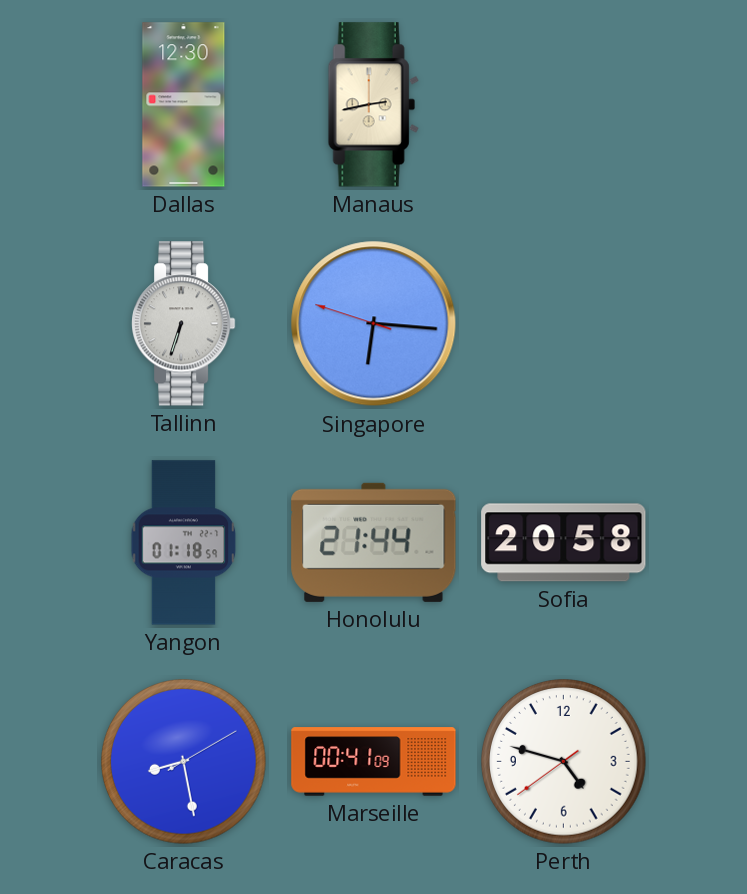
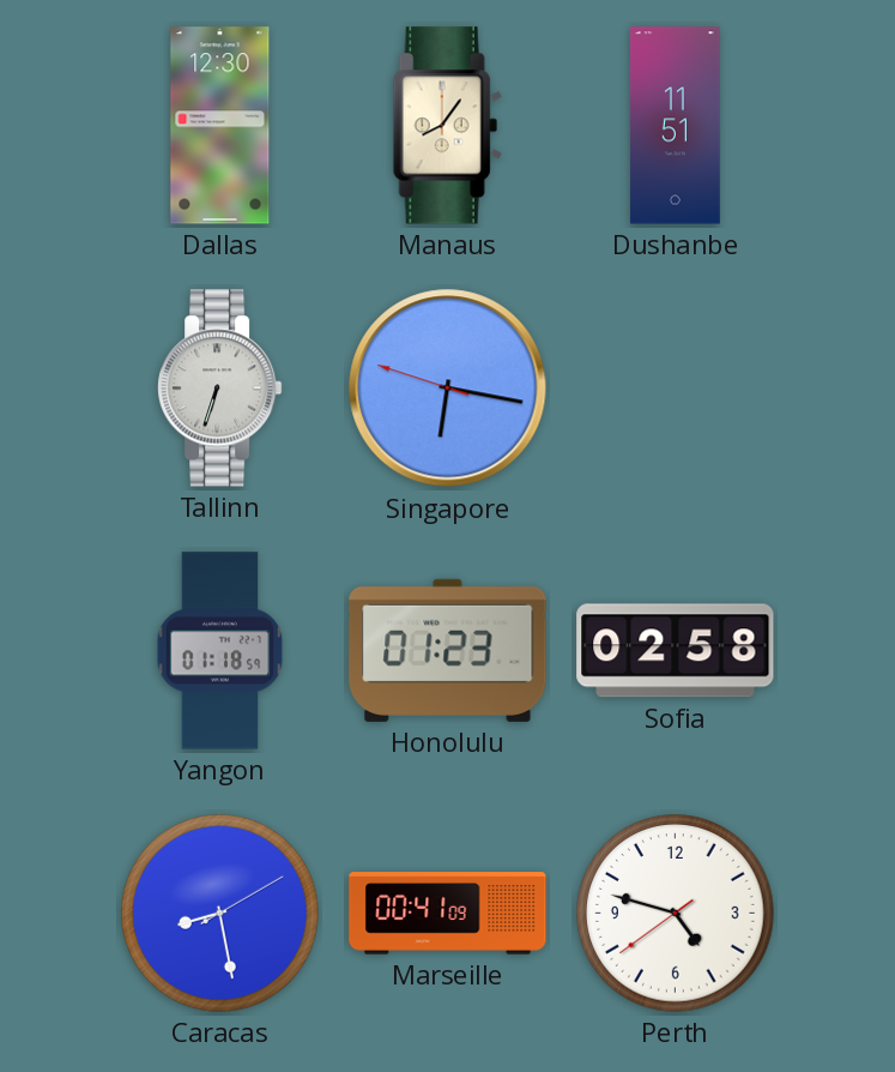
Manaus: 2:43 -> 8:06 (447, 126)
Dushanbe: none -> 11:51 (675, 126)
Singapore: 6:15 -> 6:16 (448, 389)
Honolulu: 21:44 -> 01:23 (448, 650)
Sofia: 20:58 -> 02:58 (676, 651)
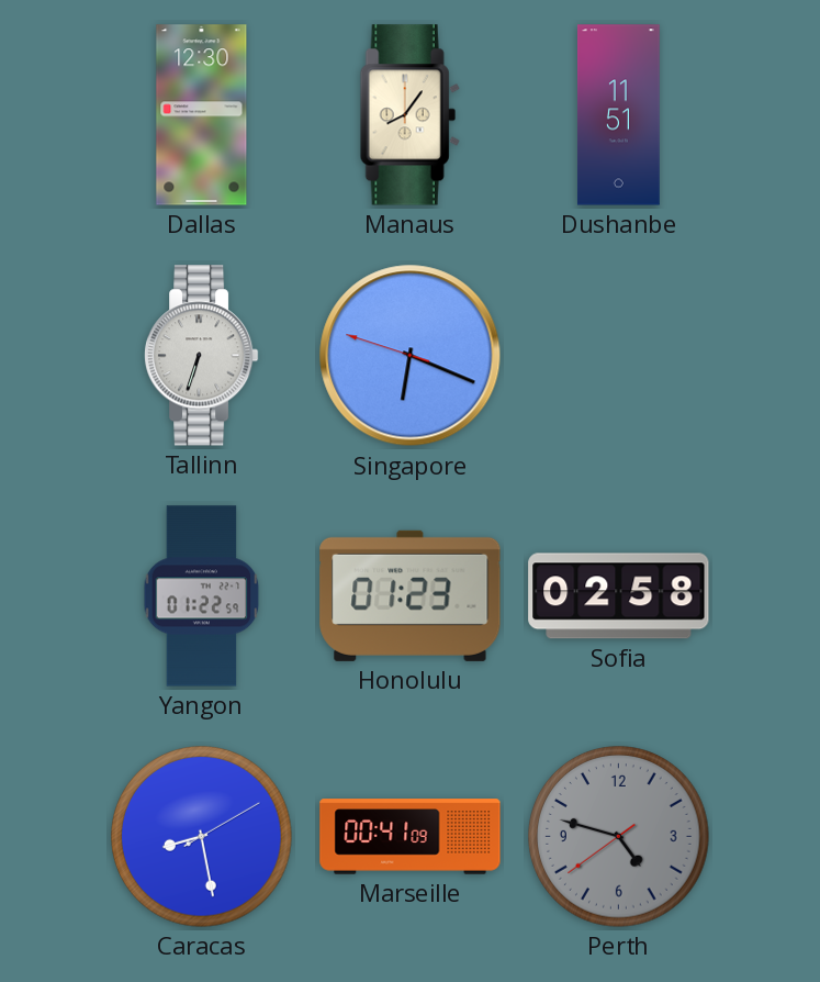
Singapore: 6:16 -> 6:18 (411, 356)
Yangon: 01:18 -> 01:22 (202, 596)
Perth dial: white -> grey (619, 837)
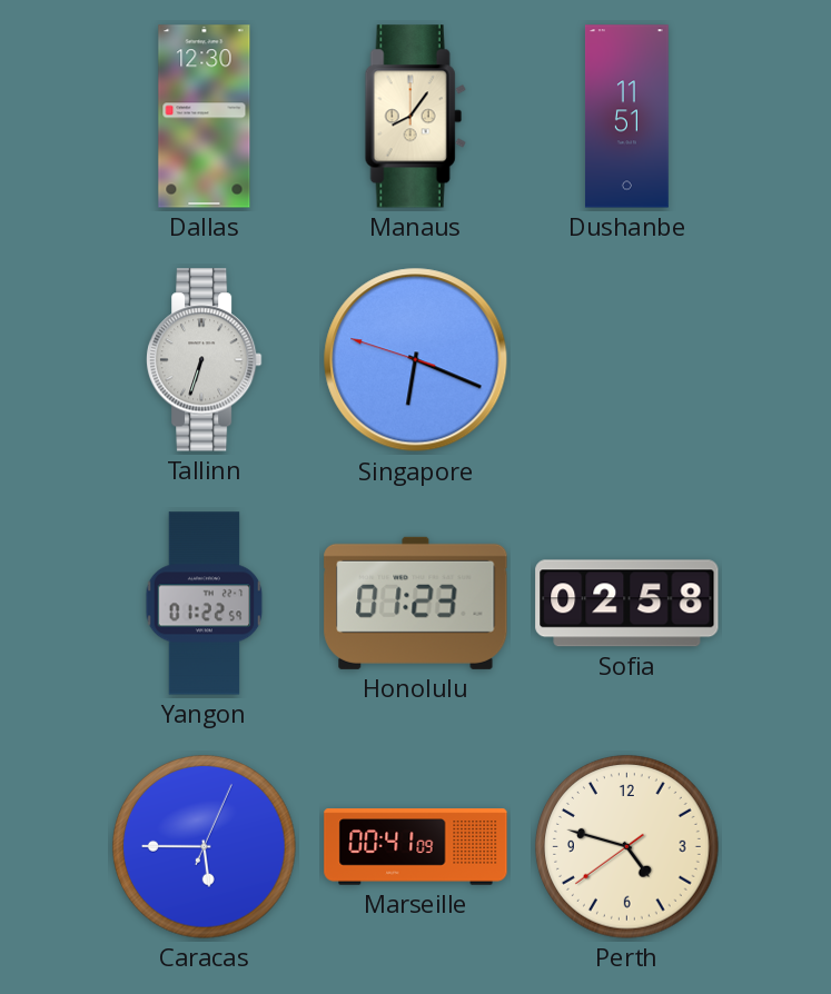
Caracas: 8:28 -> 5:45 (205, 847)
Perth dial: grey -> cream (627, 847)
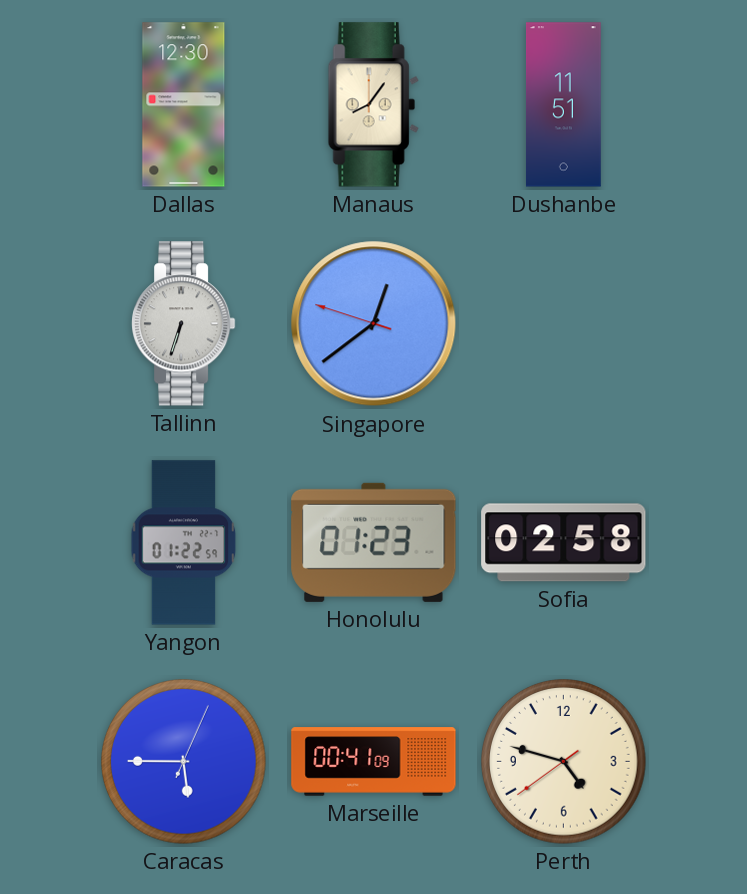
Singapore: 6:18 -> 12:38 (374, 324)
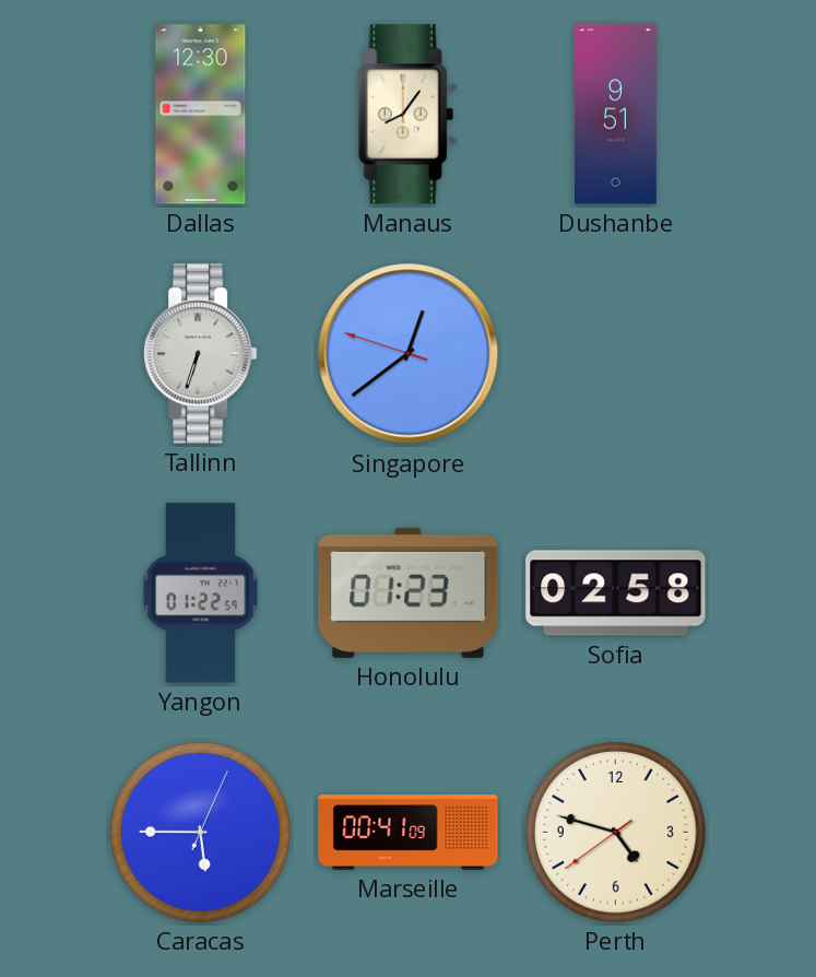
Dushanbe: 11:51 -> 9:51 (615, 115)
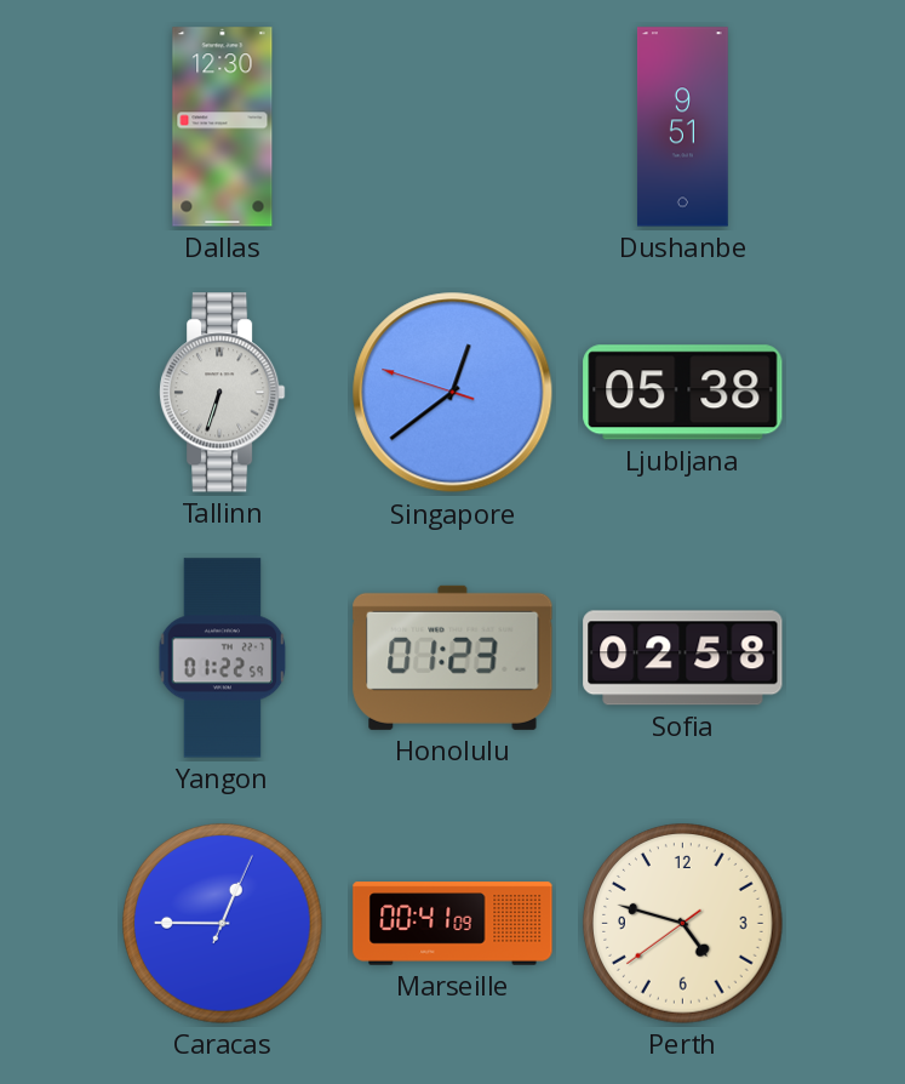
Manaus: 8:06 -> none (407, 115)
Ljubljana: none -> 05:38 (683, 393)
Caracas: 5:45 -> 12:45 (223, 924)
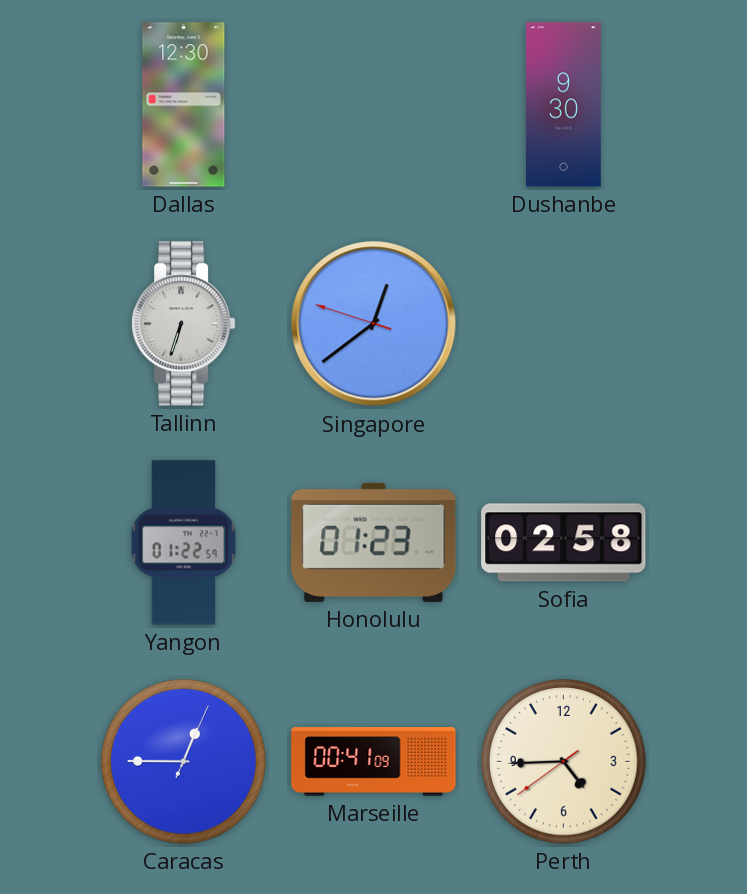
Dushanbe: 9:51 -> 9:30 (563, 105)
Ljubljana: 05:38 -> none (683, 393)
Perth: 4:47 -> 4:44 (564, 762)
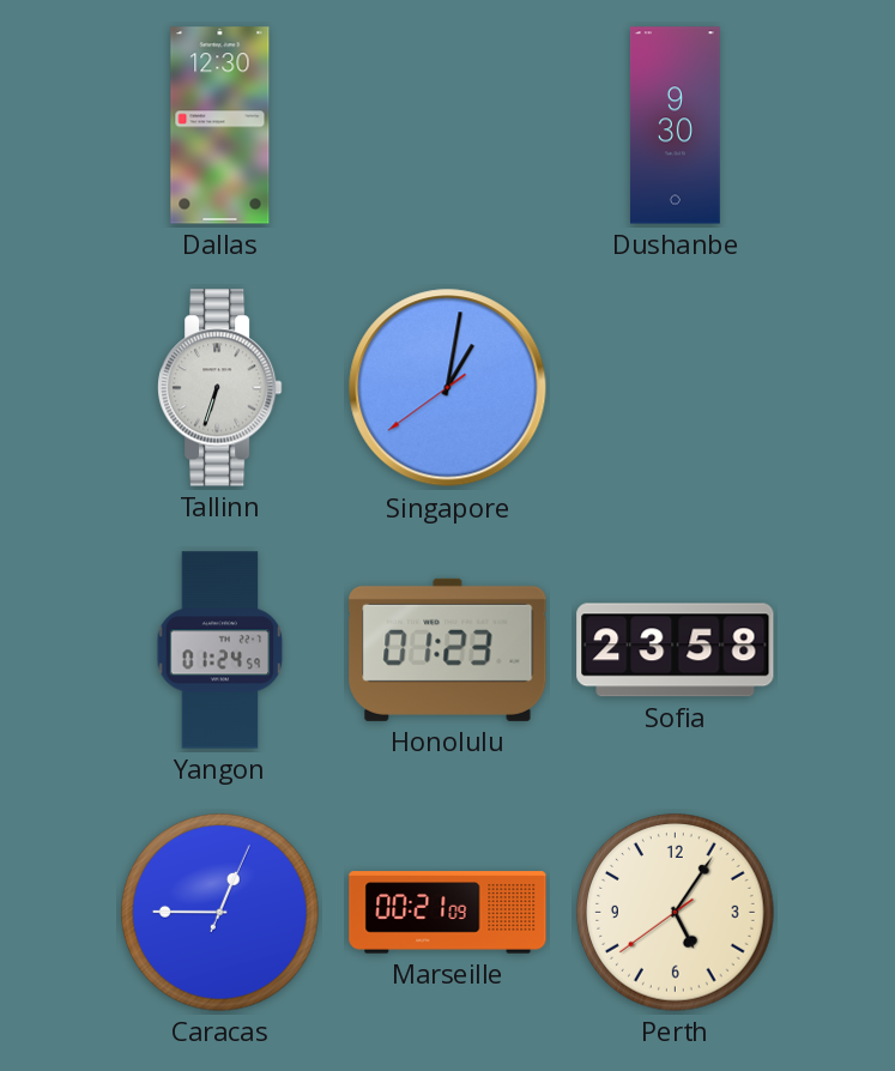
Singapore: 12:38 -> 1:01 (448, 388)
Yangon: 01:22 -> 01:24 (220, 651)
Sofia: 02:58 -> 23:58 (676, 651)
Marseille: 00:41 -> 00:21 (448, 913)
Perth: 4:44 -> 5:05 (676, 913)
